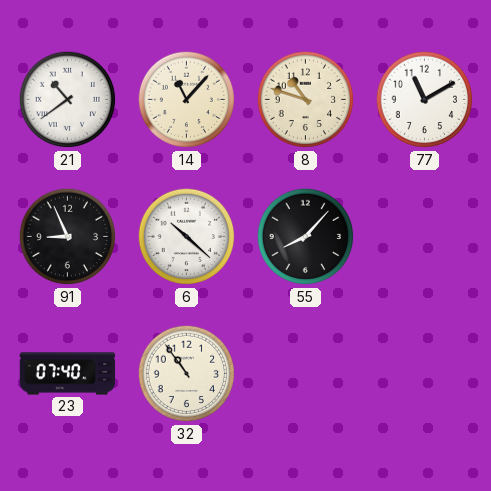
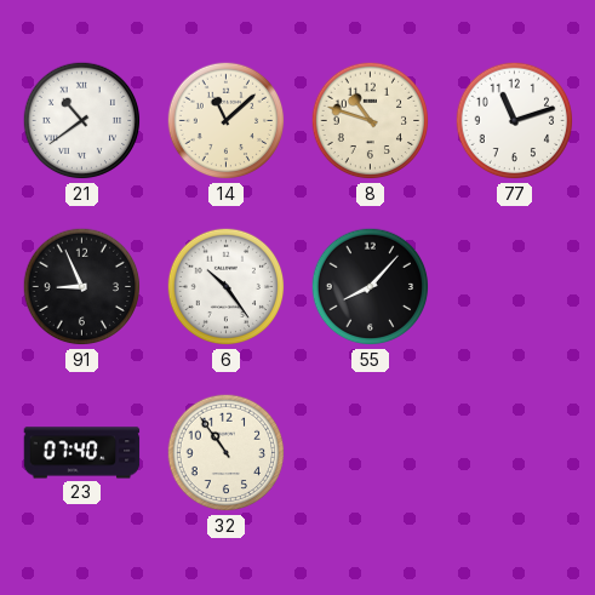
14: 11:07 -> 11:08 (227, 121)
77: 11:10 -> 11:12 (515, 121)
6: 10:22 -> 10:24 (227, 287)
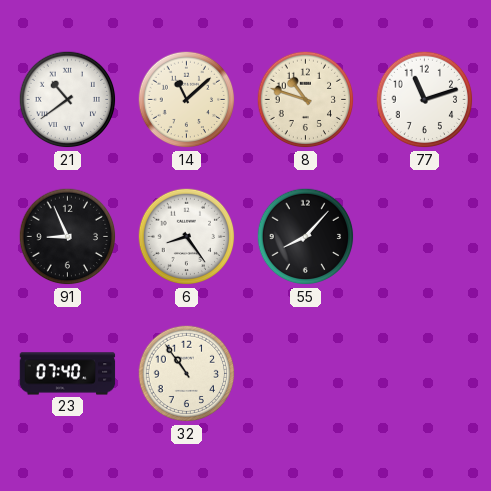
6: 10:24 -> 8:24 (187, 237)
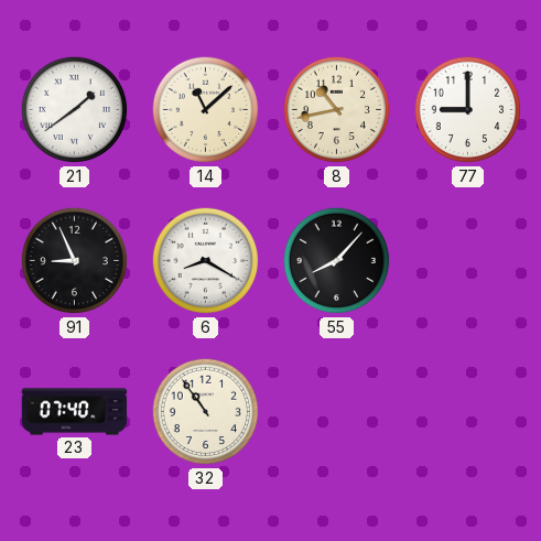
21: 10:39 -> 1:39 (75, 110)
8: 10:48 -> 10:43 (337, 110)
77: 11:12 -> 9:00 (468, 110)
6: 8:24 -> 8:20 (206, 261)
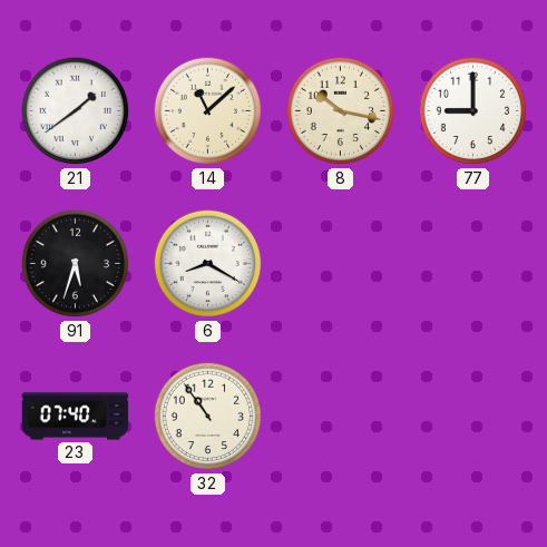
8: 10:43 -> 10:17 (341, 111)
91: 8:56 -> 5:33 (76, 264)
55: 8:07 -> none (337, 261)
